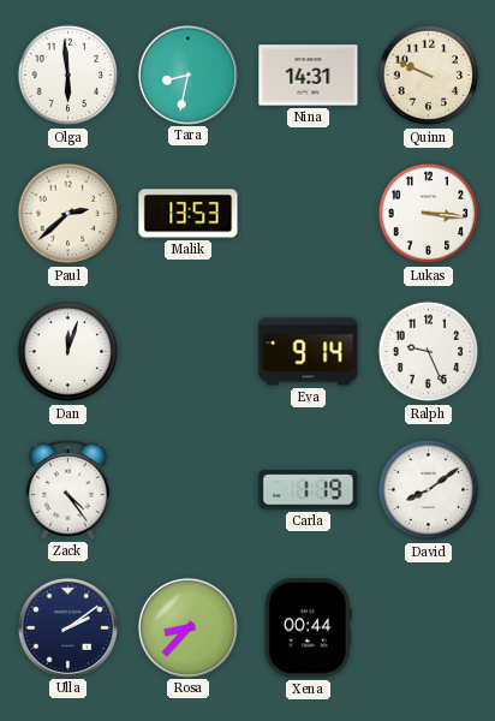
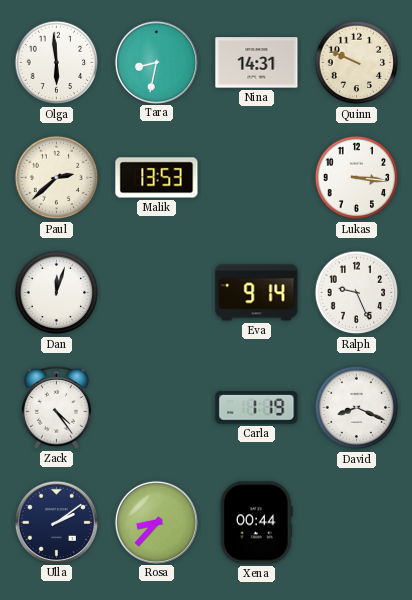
David: 8:09 -> 8:19 (357, 408)
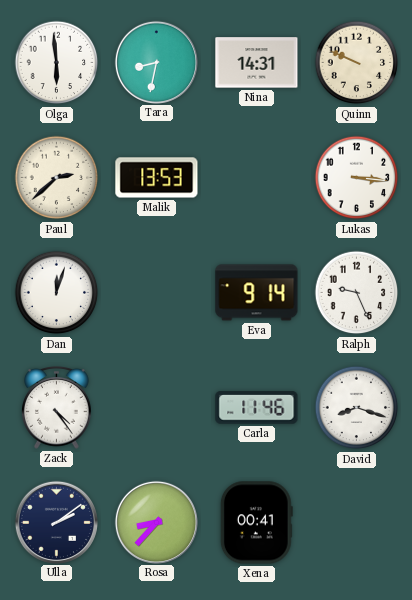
Carla: 1:19 -> 11:46 (257, 408)
David: 8:19 -> 8:18 (357, 408)
Xena: 00:44 -> 00:41 (256, 523)
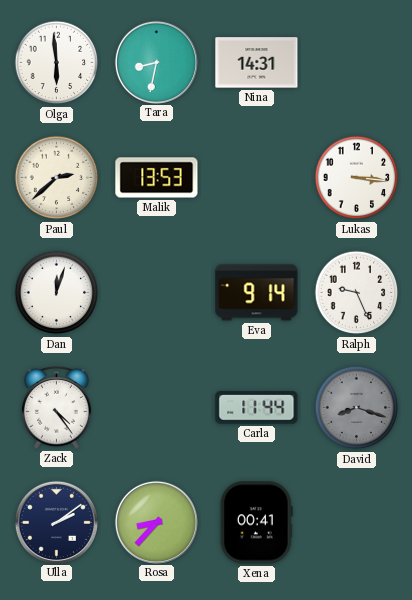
Quinn: 9:49 -> none (357, 63)
Carla: 11:46 -> 11:44 (257, 408)
David dial: white -> grey (357, 408)
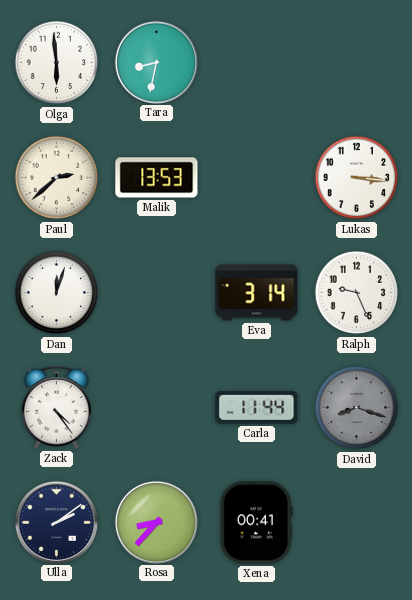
Nina: 14:31 -> none (257, 63)
Eva: 9:14 -> 3:14 (257, 293)
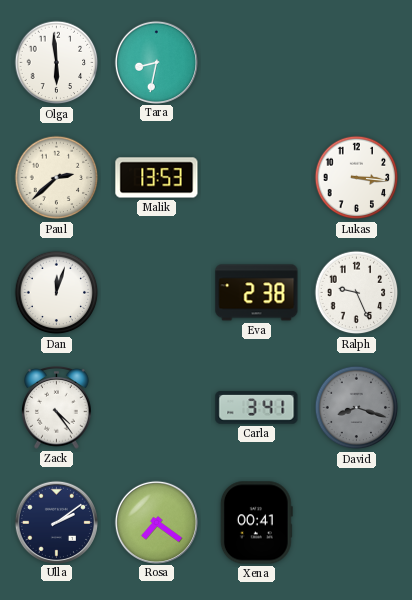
Eva: 3:14 -> 2:38 (257, 293)
Carla: 11:44 -> 3:41 (257, 408)
Rosa: 8:37 -> 7:21 (156, 522)
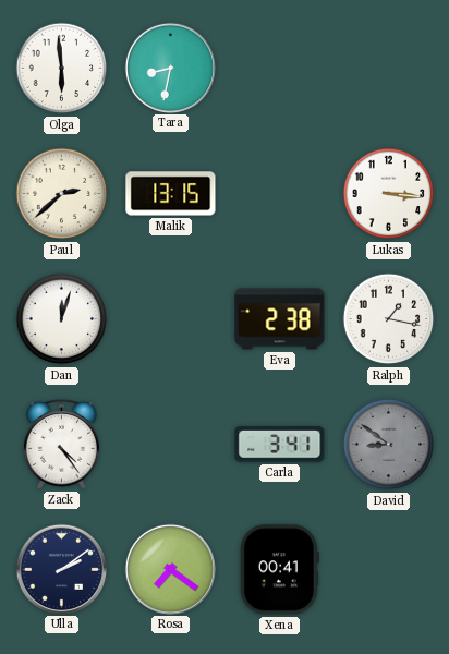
Malik: 13:53 -> 13:15 (171, 194)
Ralph: 9:26 -> 1:17 (389, 319)
David: 8:18 -> 8:51 (389, 445)
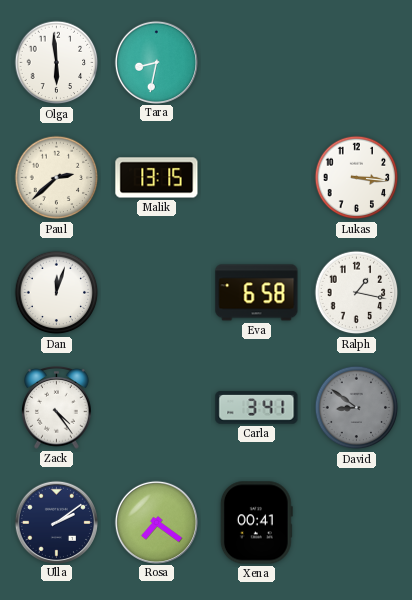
Eva: 2:38 -> 6:58 (257, 293)
